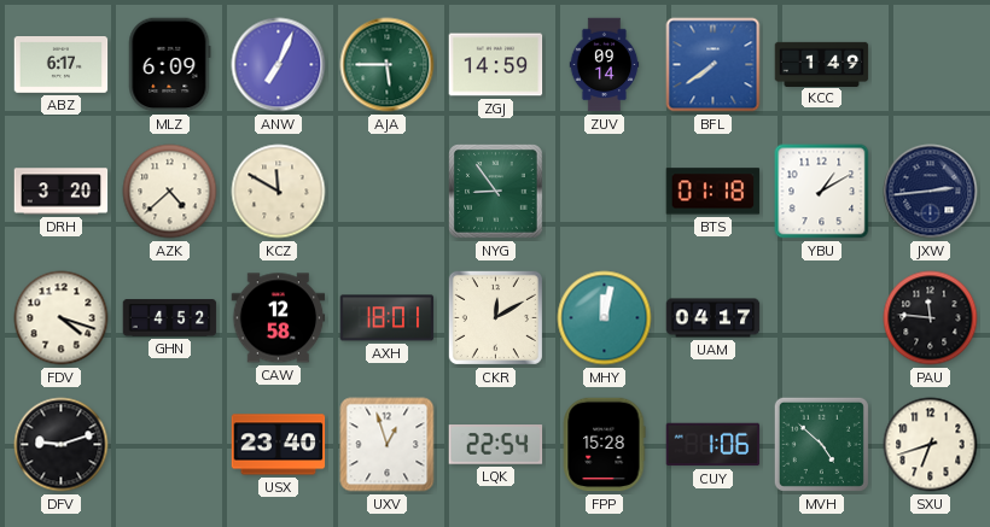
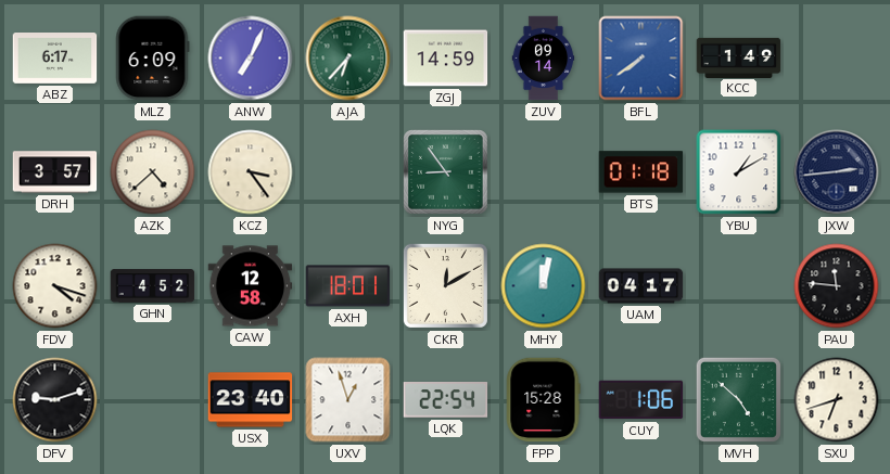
AJA: 5:45 -> 6:37 (348, 59)
DRH: 3:20 -> 3:57 (55, 172)
KCZ: 11:50 -> 3:24 (251, 172)
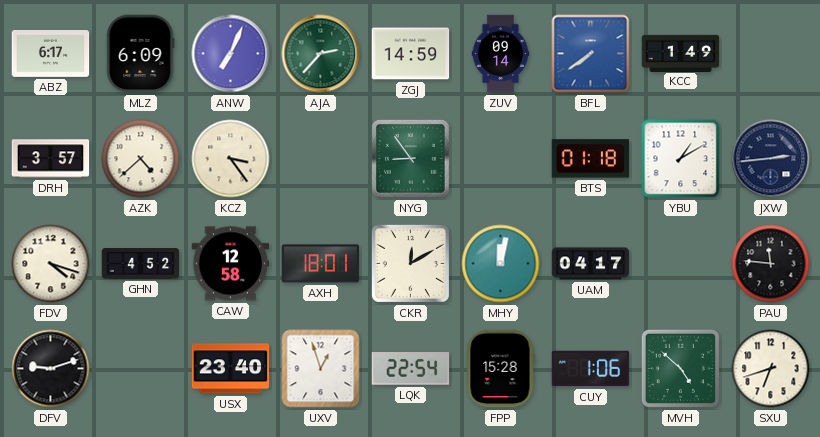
AJA: 6:37 -> 2:37 (321, 54)
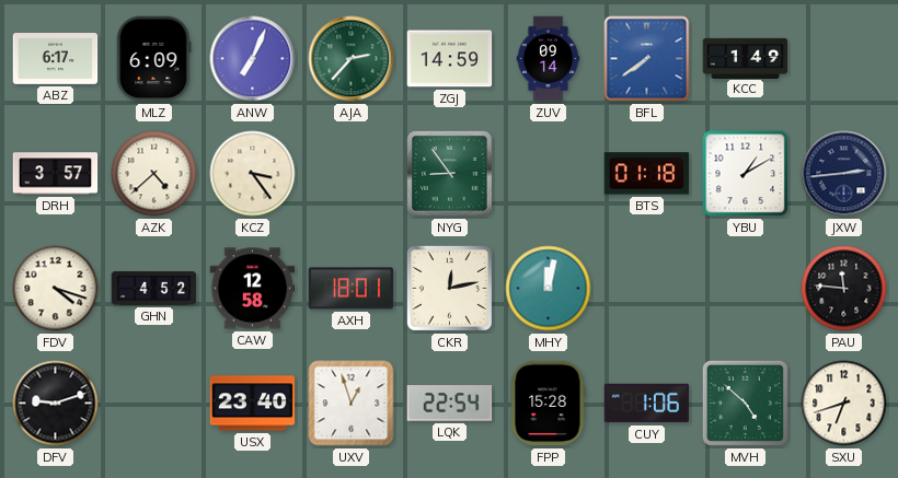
CKR: 12:10 -> 12:13 (449, 288)
UAM: 04:17 -> none (591, 264)
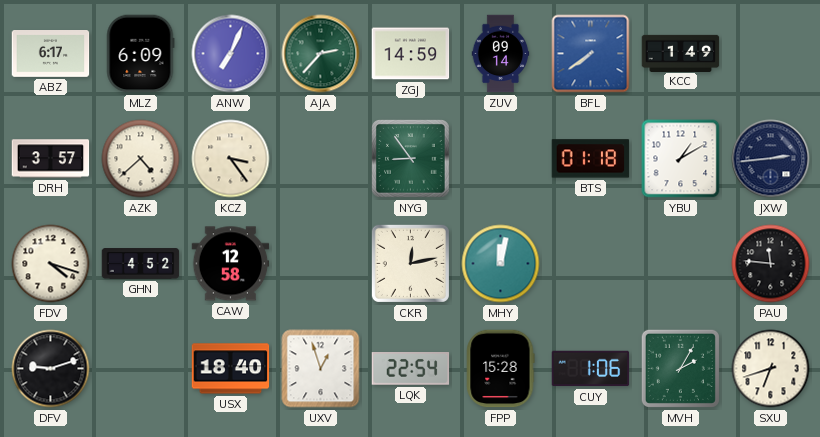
AXH: 18:01 -> none (352, 289)
USX: 23:40 -> 18:40 (231, 369)
MVH: 4:52 -> 2:05 (680, 368)
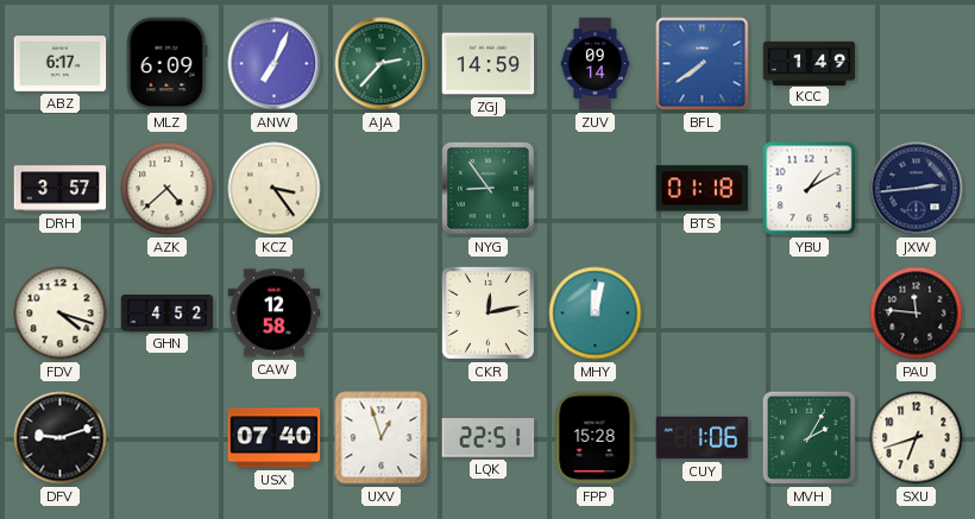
USX: 18:40 -> 07:40 (275, 438)
LQK: 22:54 -> 22:51 (489, 438)
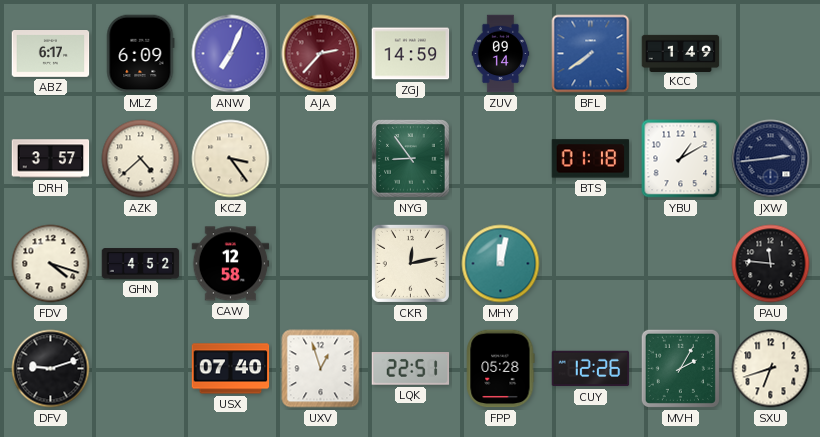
AJA dial: green -> burgundy (321, 54)
FPP: 15:28 -> 05:28 (500, 369)
CUY: 1:06 -> 12:26 (591, 369)
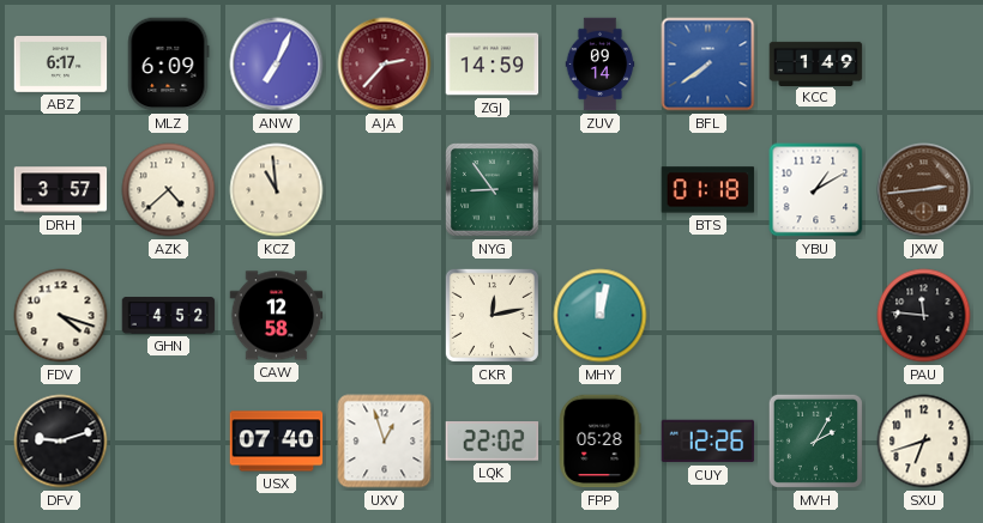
KCZ: 3:24 -> 10:59 (277, 190)
JXW dial: navy -> brown (924, 190)
LQK: 22:51 -> 22:02 (493, 442)
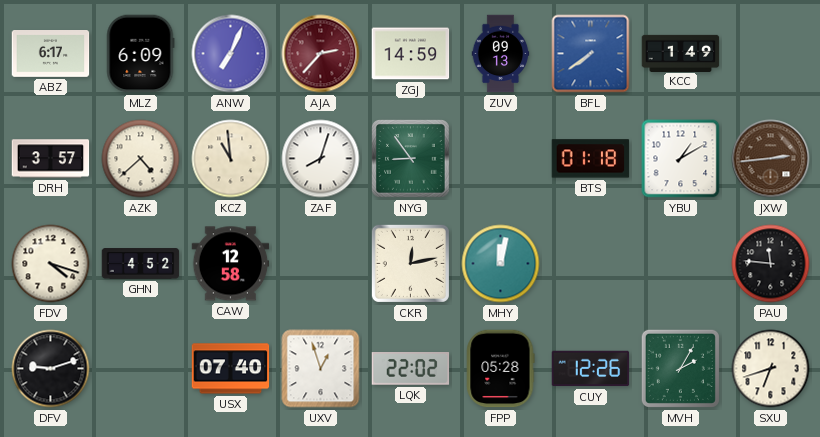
ZUV: 09:14 -> 09:13 (501, 54)
ZAF: none -> 8:03 (321, 159)
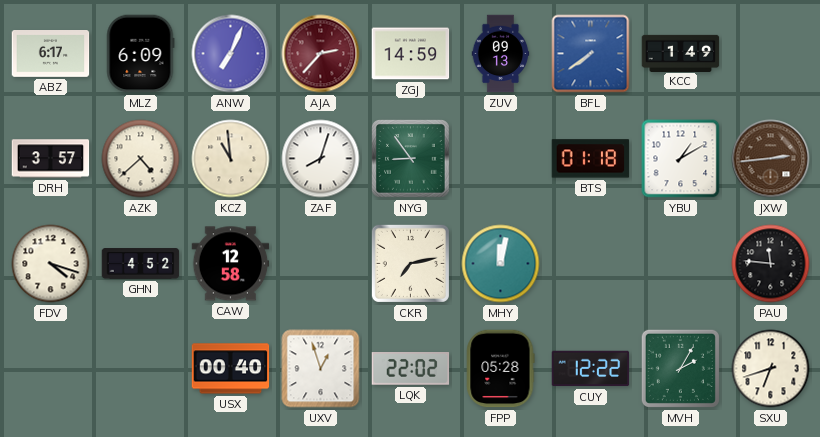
CKR: 12:13 -> 7:13 (410, 263)
DFV: 9:12 -> none (51, 369)
USX: 07:40 -> 00:40 (231, 369)
CUY: 12:26 -> 12:22 (591, 369)
